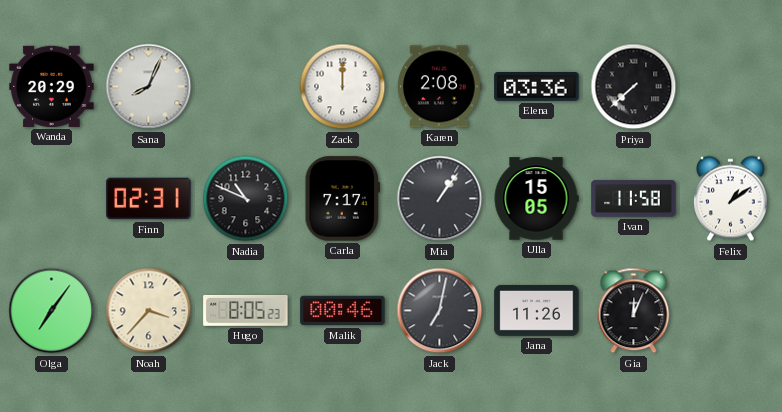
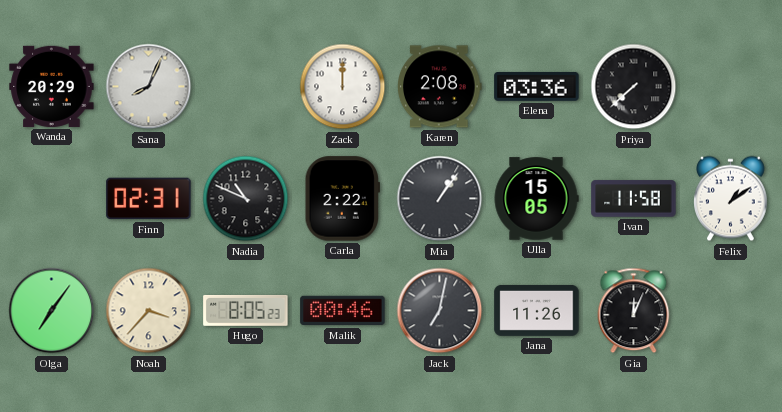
Carla: 7:17 -> 2:22 (342, 199)
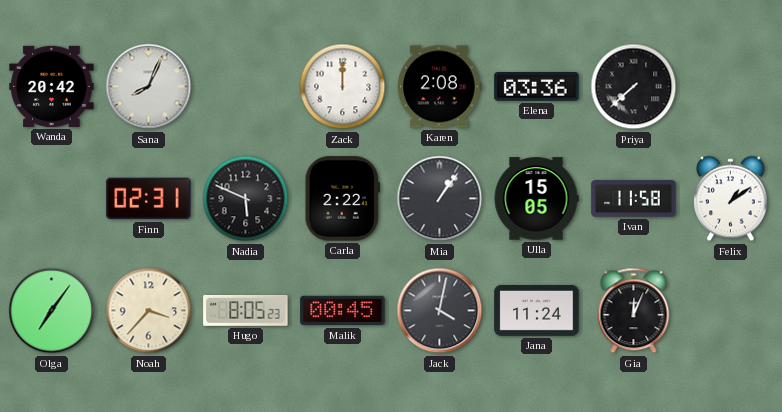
Wanda: 20:29 -> 20:42 (52, 86)
Nadia: 10:49 -> 5:49 (246, 199)
Malik: 00:46 -> 00:45 (343, 311)
Jack: 7:02 -> 4:02 (440, 311)
Jana: 11:26 -> 11:24 (537, 310)
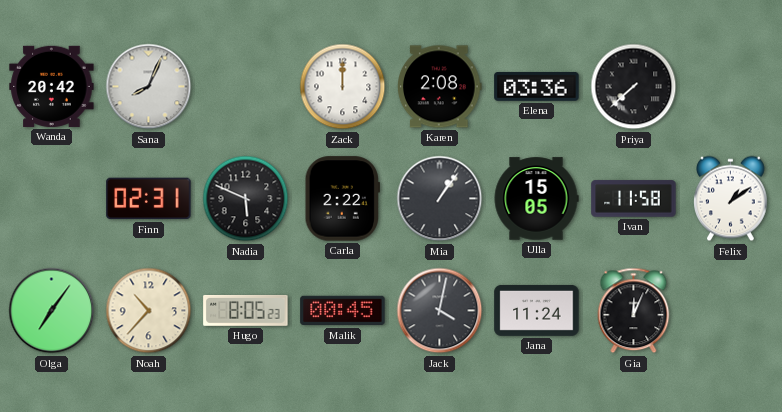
Noah: 3:37 -> 10:37 (149, 311)
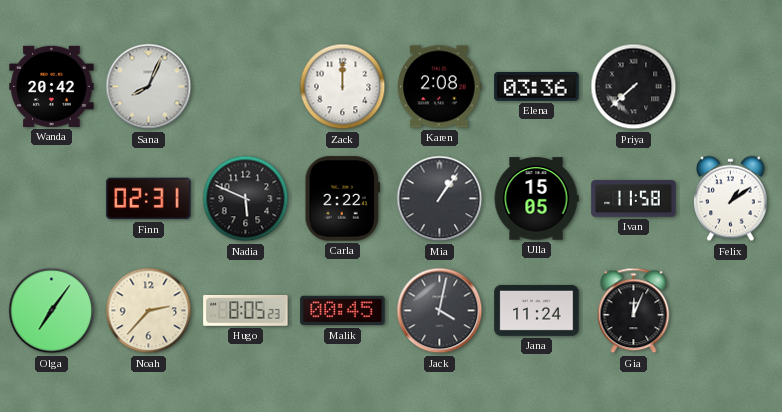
Noah: 10:37 -> 2:37 (149, 311)
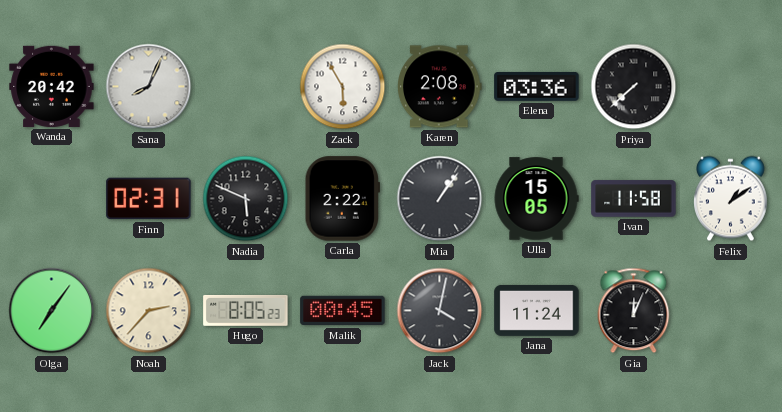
Zack: 12:00 -> 5:55 (343, 87)
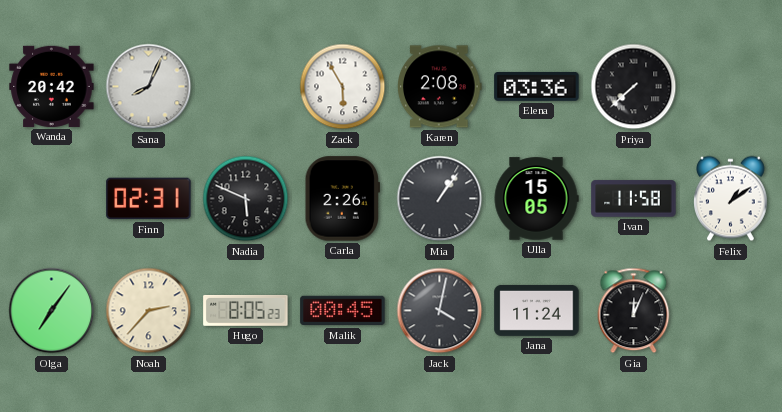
Carla: 2:22 -> 2:26 (342, 199)
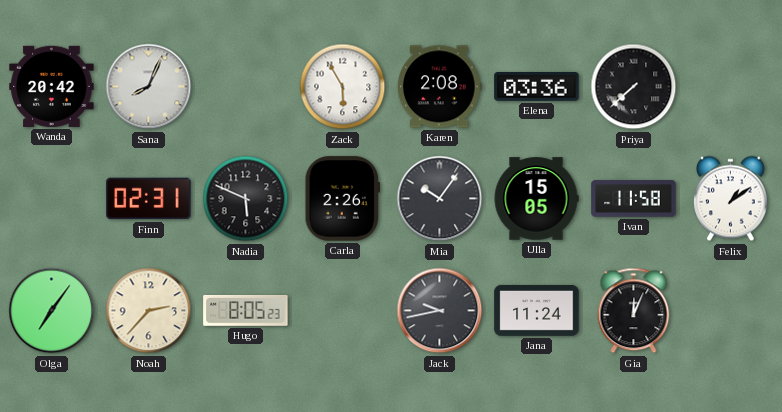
Mia: 1:06 -> 10:06 (440, 199)
Malik: 00:45 -> none (343, 311)
Jack: 4:02 -> 9:43 (440, 311)
